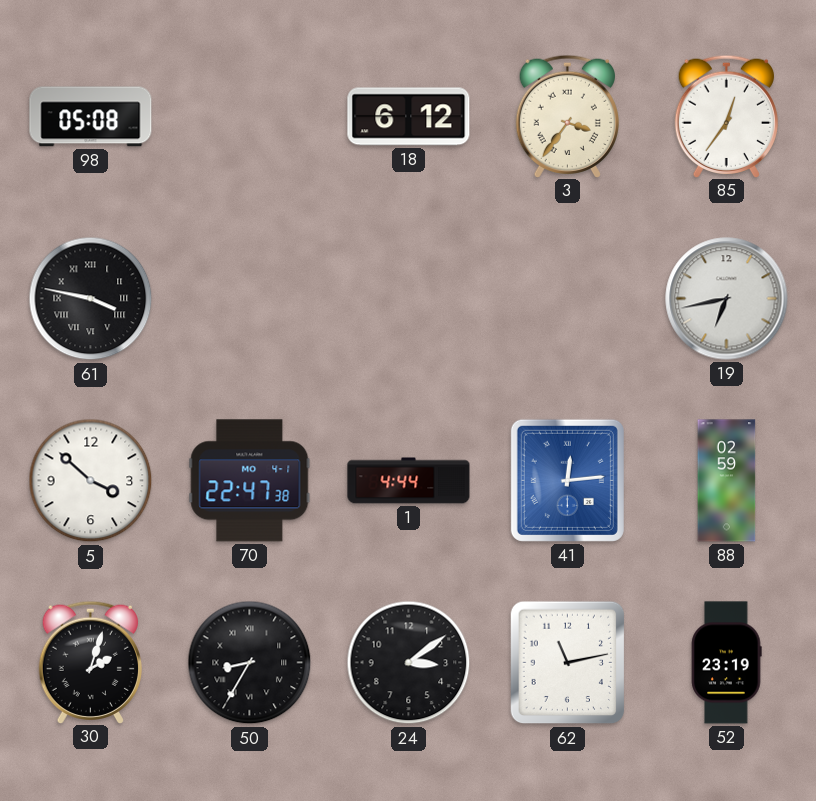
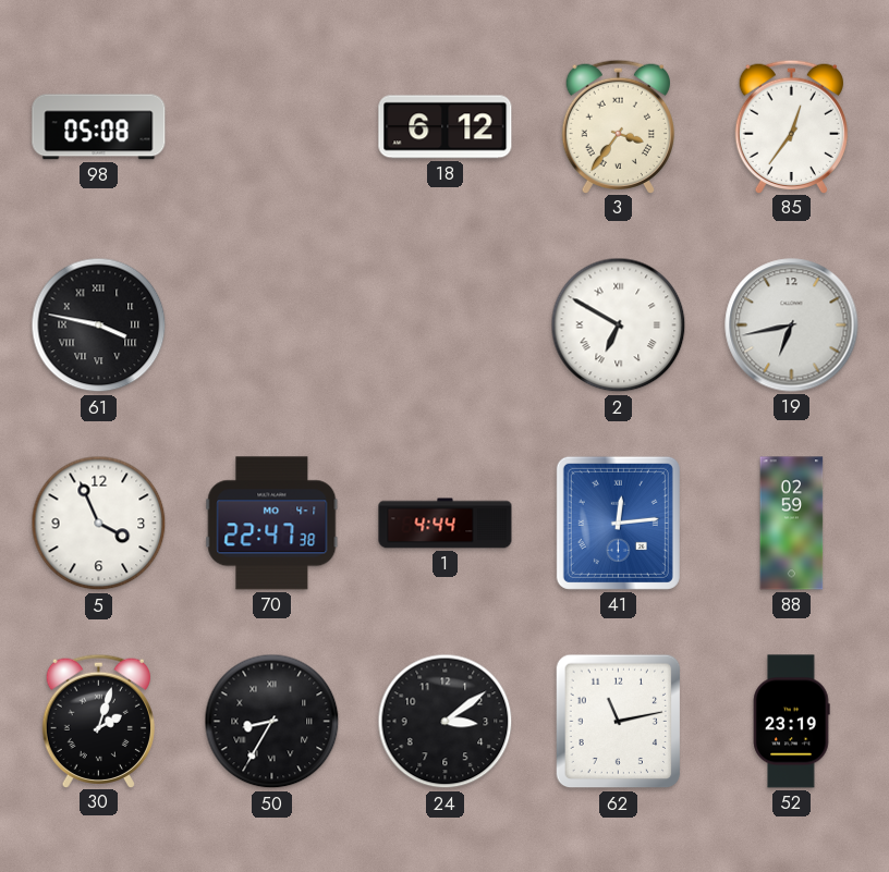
2: none -> 6:50 (619, 326)
5: 3:52 -> 3:56 (99, 524)
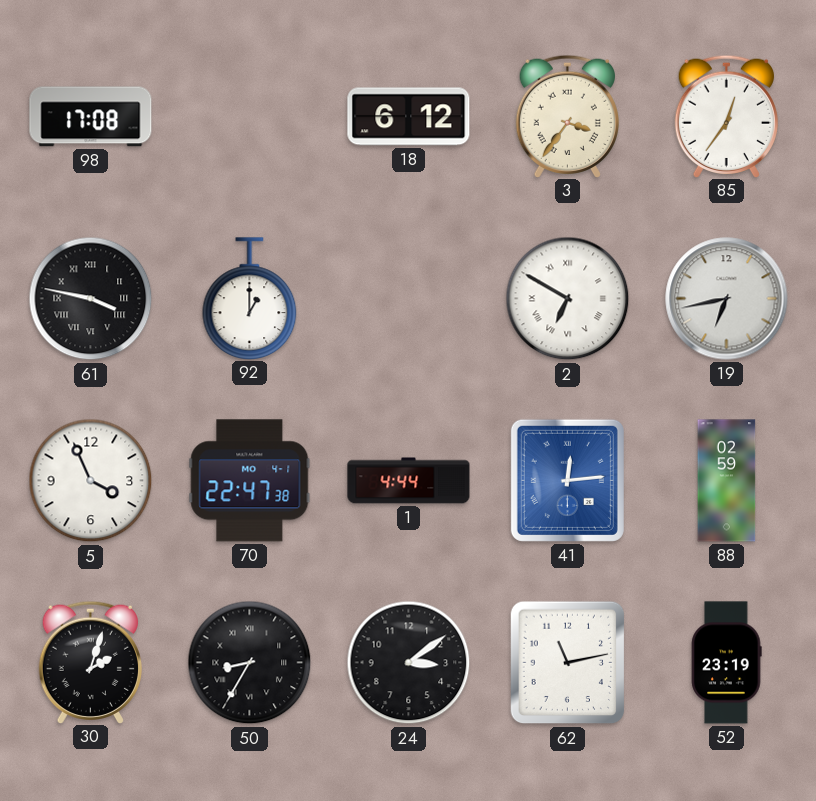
98: 05:08 -> 17:08 (91, 117)
92: none -> 1:00 (250, 298)
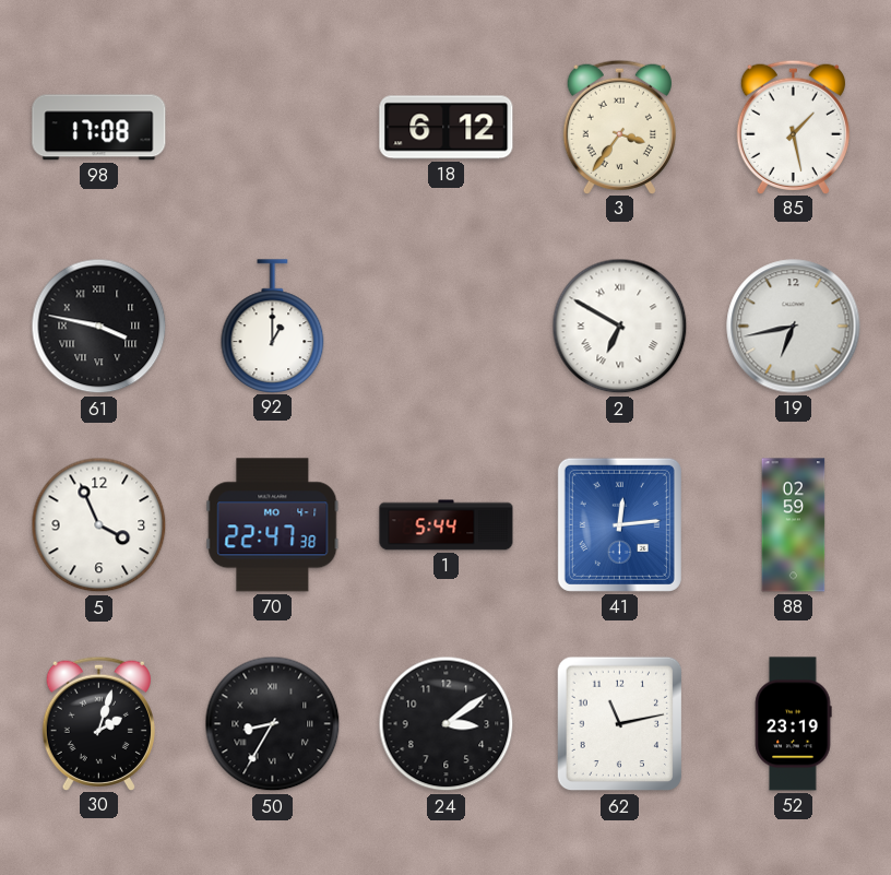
85: 12:36 -> 1:28 (793, 127)
1: 4:44 -> 5:44 (447, 525)
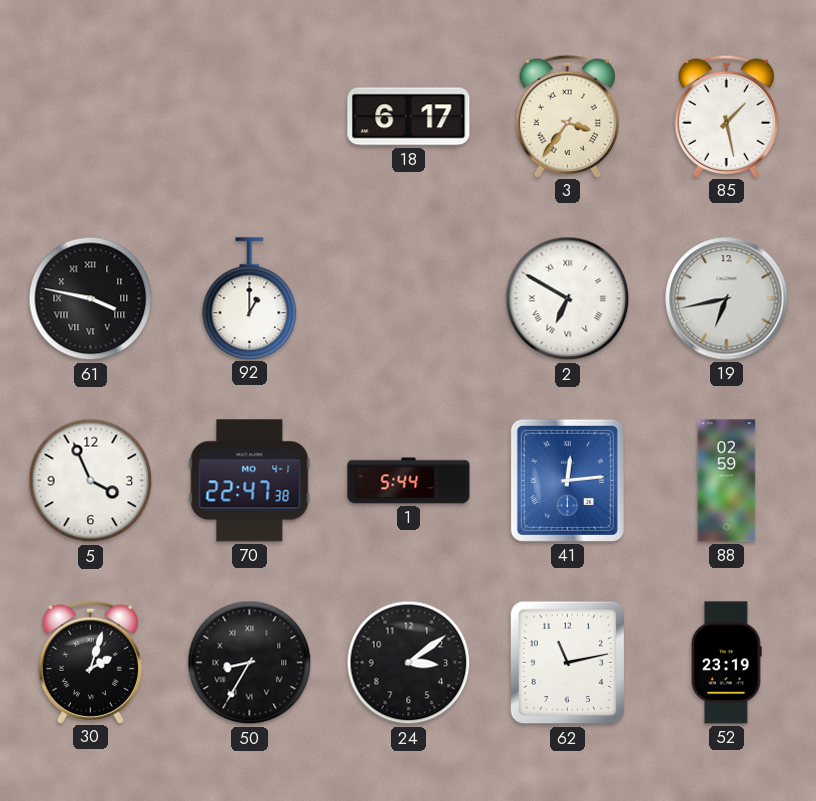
98: 17:08 -> none (99, 128)
18: 6:12 -> 6:17 (409, 117)
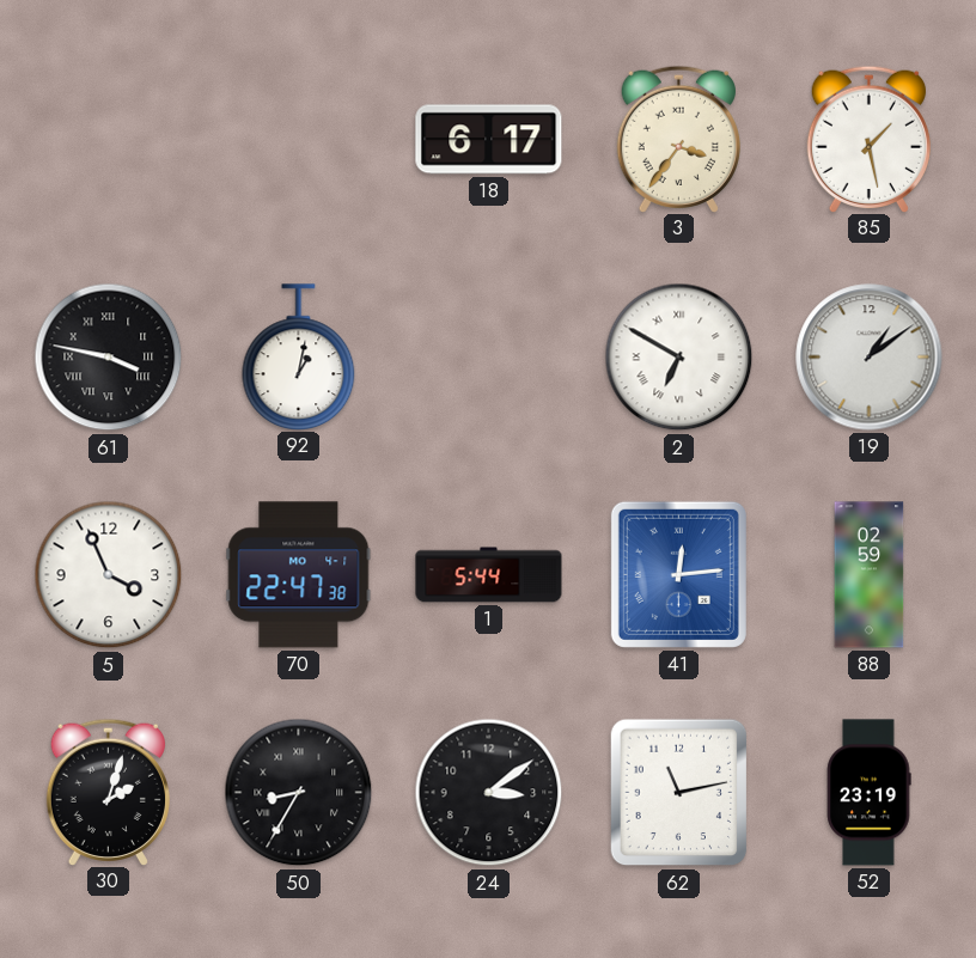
92: 1:00 -> 1:02 (299, 356)
19: 6:43 -> 1:09 (870, 358)
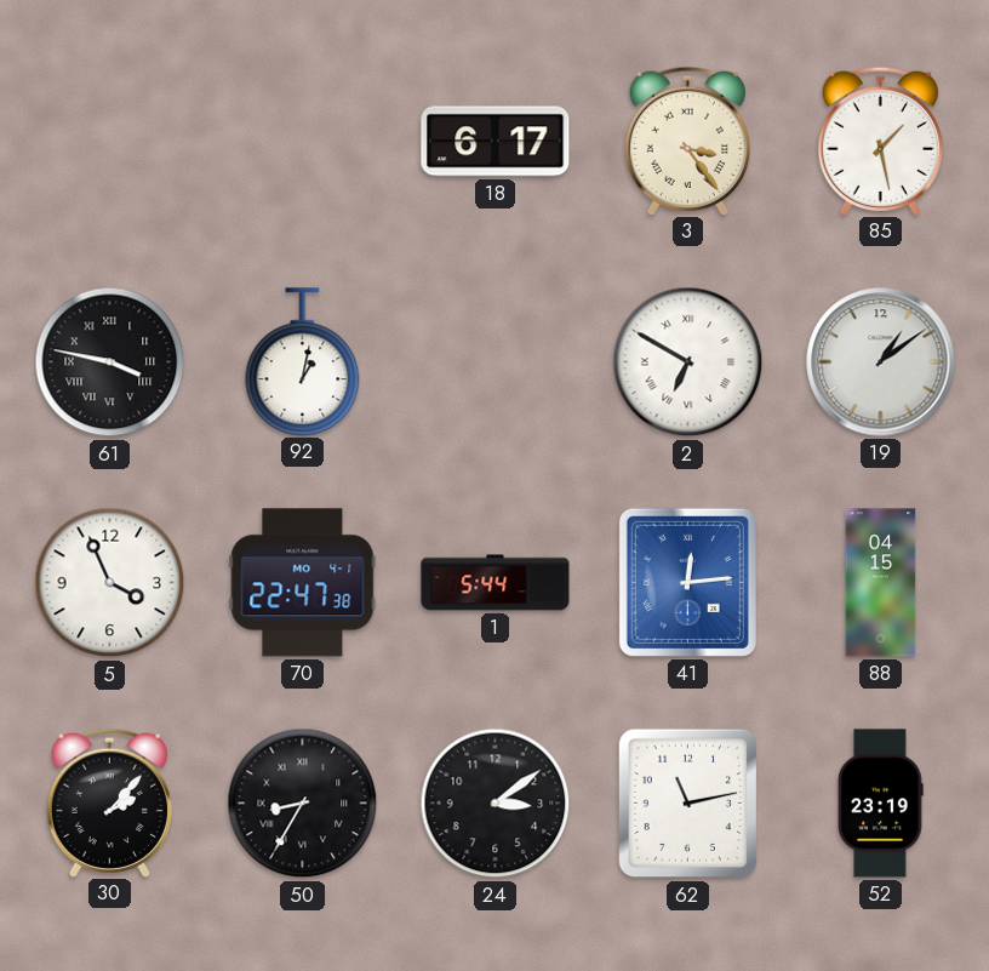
3: 3:36 -> 3:24 (687, 141)
88: 02:59 -> 04:15 (881, 583)
30: 2:03 -> 2:07 (109, 802)
